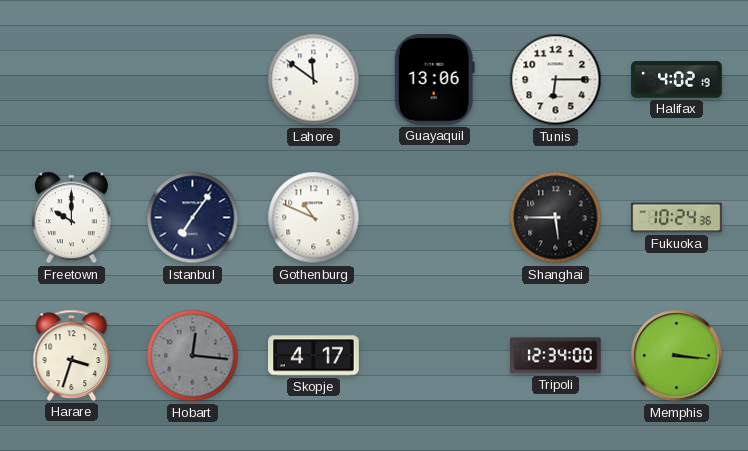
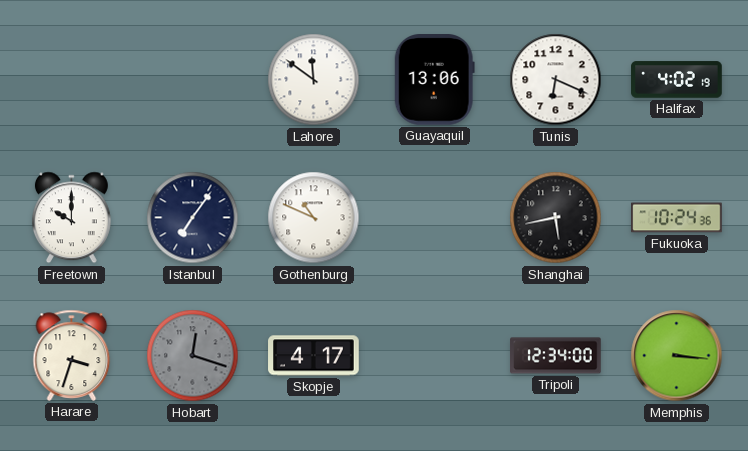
Tunis: 6:15 -> 6:19 (556, 80)
Shanghai: 5:45 -> 5:43 (556, 218)
Hobart: 12:16 -> 12:18 (193, 356)
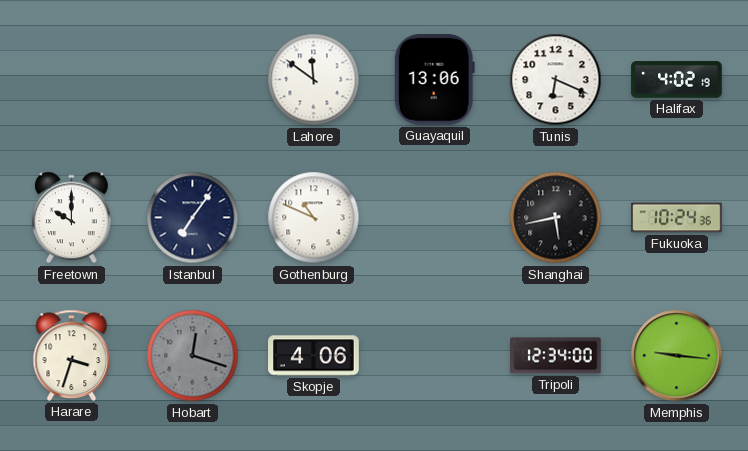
Skopje: 4:17 -> 4:06 (314, 356)
Memphis: 3:16 -> 9:16 (677, 356)
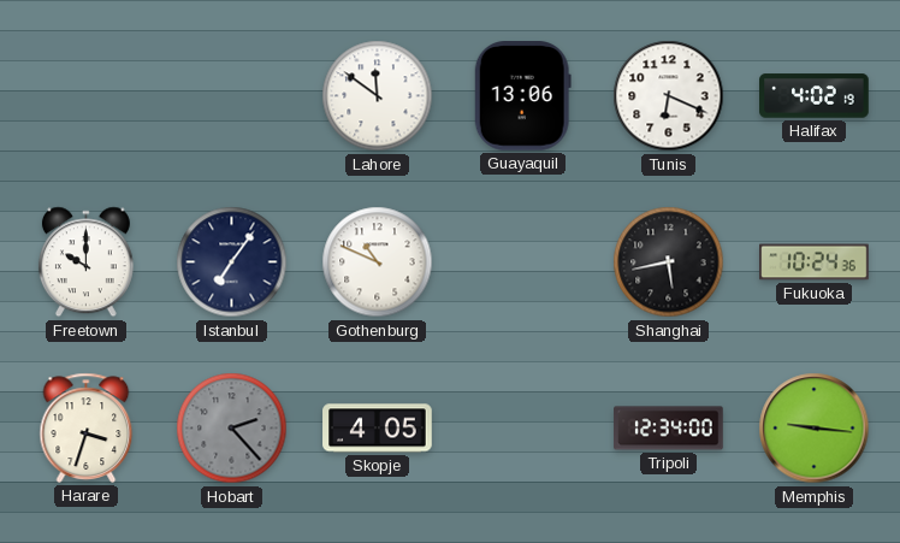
Hobart: 12:18 -> 2:23 (232, 429)
Skopje: 4:06 -> 4:05 (378, 429)
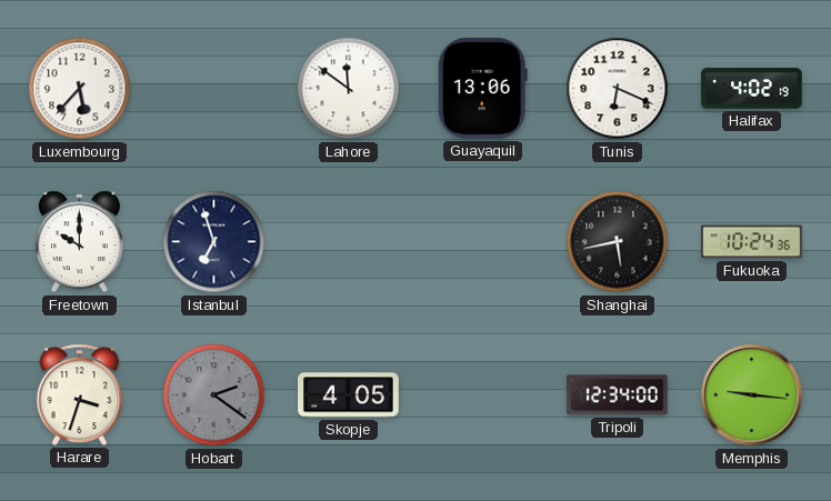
Luxembourg: none -> 5:37 (80, 89)
Istanbul: 7:06 -> 6:57 (214, 242)
Gothenburg: 10:49 -> none (378, 262)
Hobart: 2:23 -> 2:21 (214, 395)
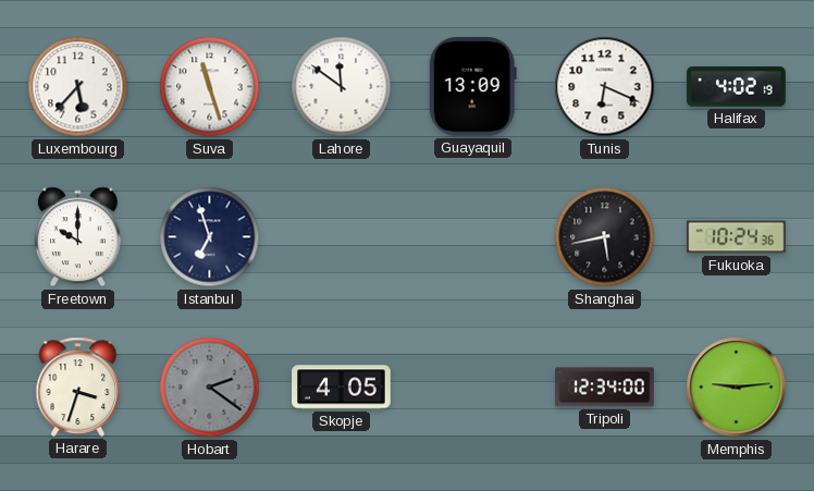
Suva: none -> 11:27 (210, 87)
Guayaquil: 13:06 -> 13:09 (472, 87)
Memphis: 9:16 -> 9:14 (737, 388)
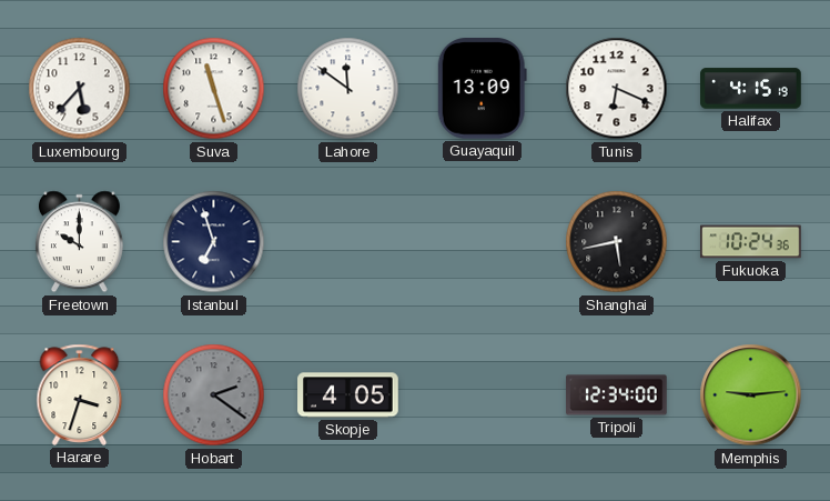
Halifax: 4:02 -> 4:15 (751, 89)
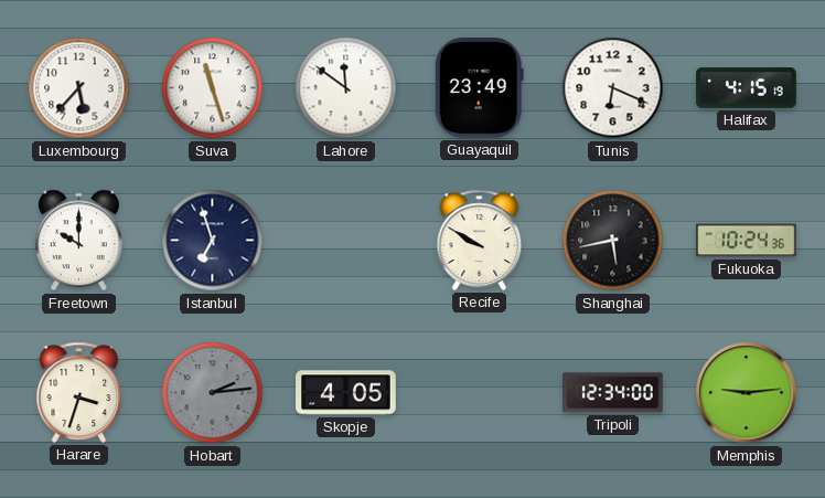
Guayaquil: 13:09 -> 23:49 (479, 88)
Recife: none -> 9:50 (480, 240)
Hobart: 2:21 -> 2:14 (213, 393)
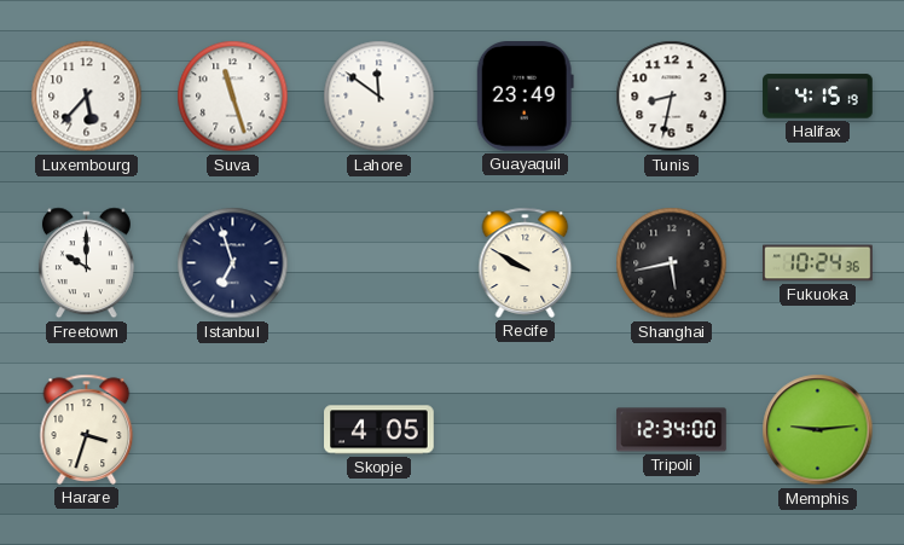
Tunis: 6:19 -> 8:32 (672, 97)
Hobart: 2:14 -> none (213, 393)
